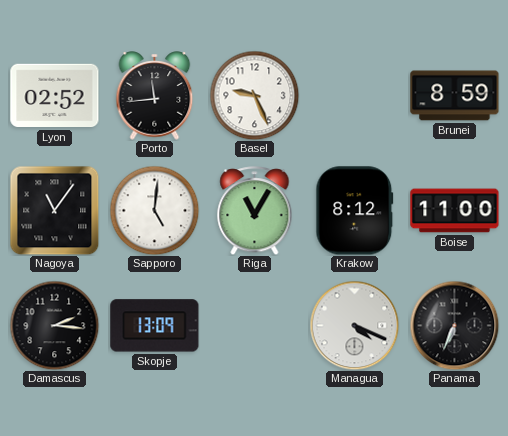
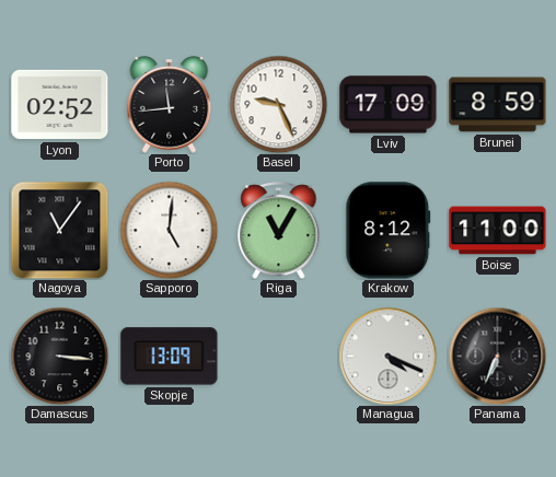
Lviv: none -> 17:09 (389, 105)
Damascus: 2:16 -> 3:16 (59, 356)
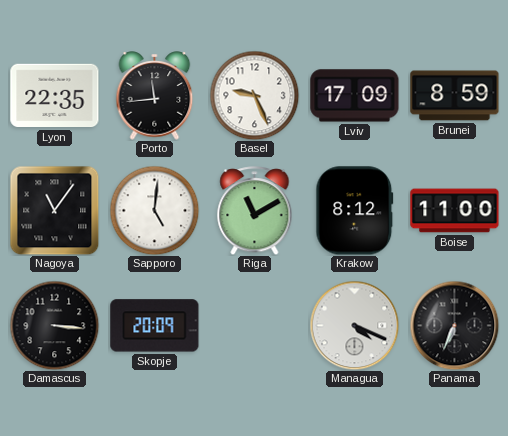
Lyon: 02:52 -> 22:35 (55, 96)
Riga: 11:05 -> 11:10 (255, 211)
Skopje: 13:09 -> 20:09 (155, 326)
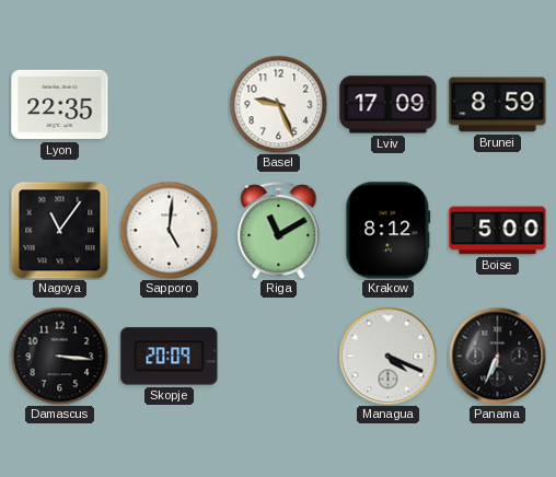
Porto: 11:44 -> none (155, 96)
Boise: 11:00 -> 5:00 (498, 231)
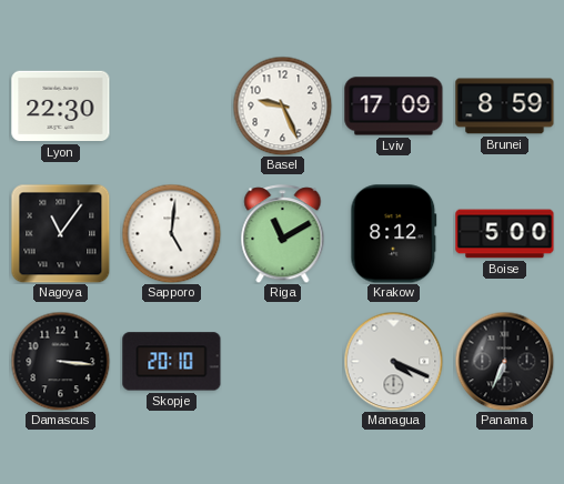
Lyon: 22:35 -> 22:30 (61, 107)
Skopje: 20:09 -> 20:10 (172, 362)
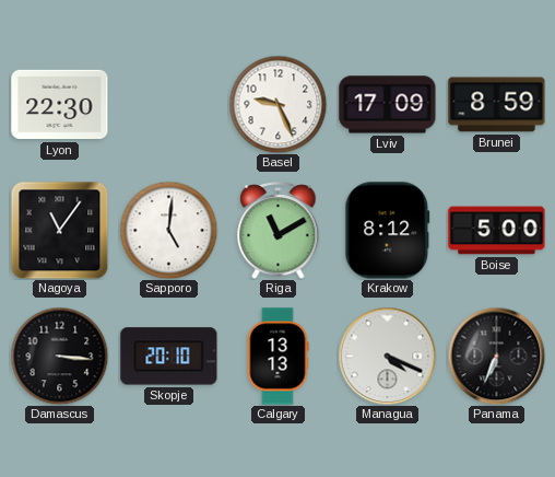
Calgary: none -> 13:13 (277, 357)
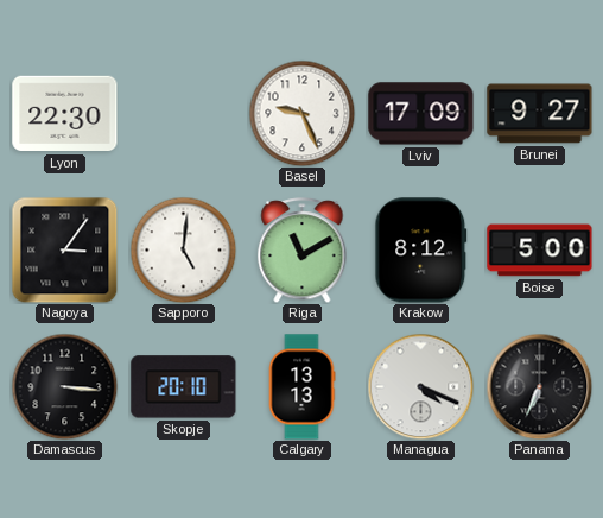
Brunei: 8:59 -> 9:27 (540, 114)
Nagoya: 11:06 -> 3:06 (64, 249)
